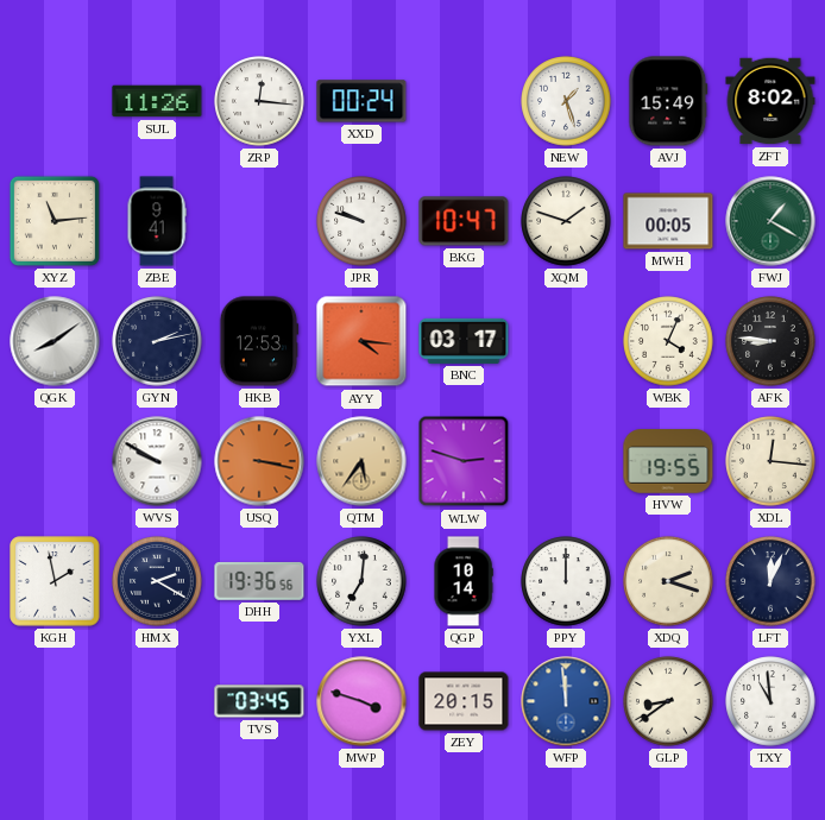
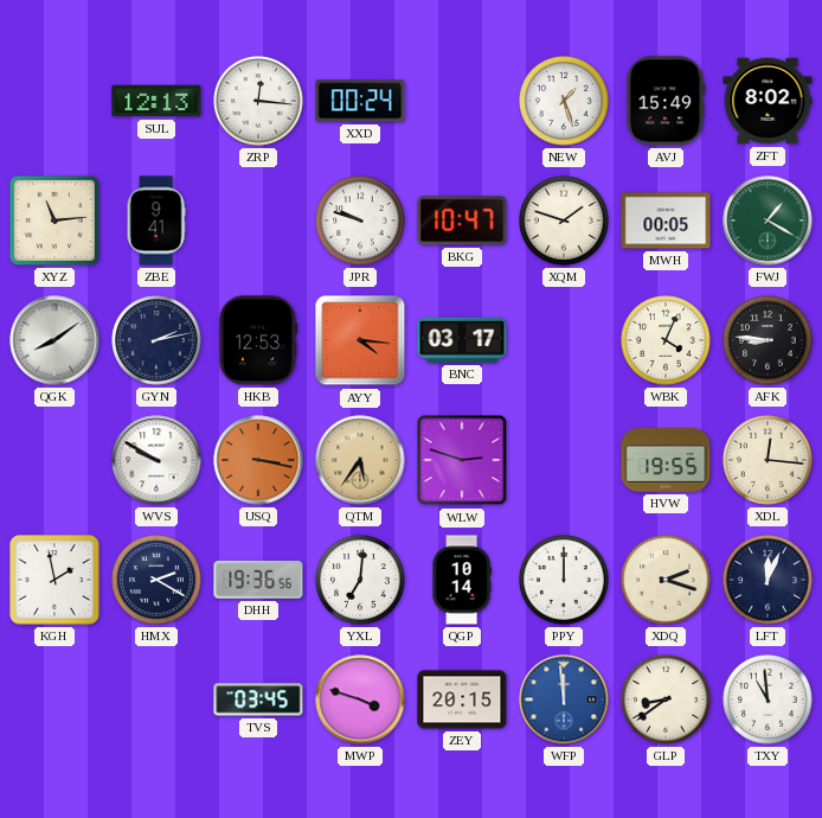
SUL: 11:26 -> 12:13 (156, 101)
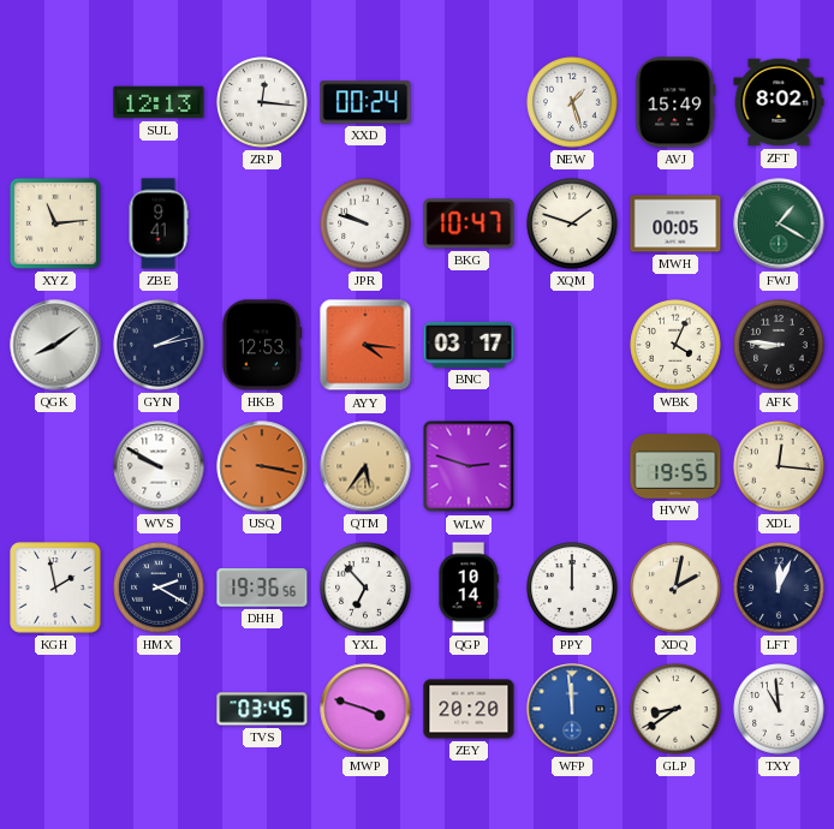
YXL: 7:01 -> 6:53 (365, 588)
XDQ: 2:18 -> 2:02 (675, 588)
ZEY: 20:15 -> 20:20 (469, 709)
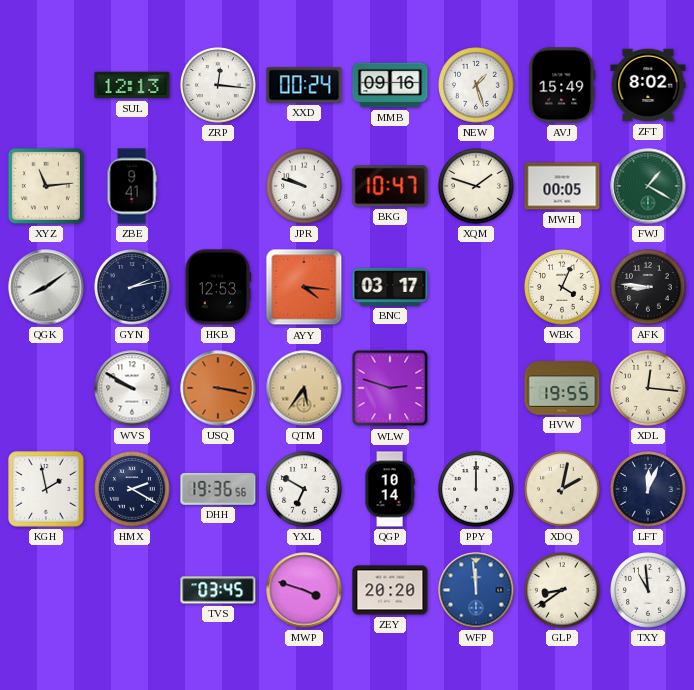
MMB: none -> 09:16 (390, 85)
YXL: 6:53 -> 6:50 (304, 489)
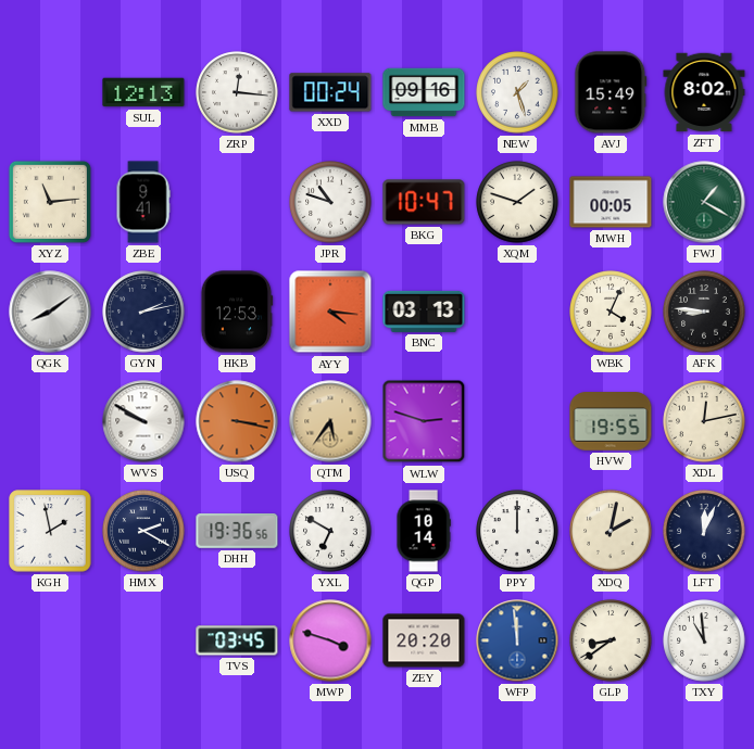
JPR: 9:48 -> 10:48 (330, 202)
BNC: 03:17 -> 03:13 (424, 312)
XDL: 12:16 -> 12:13 (704, 421)
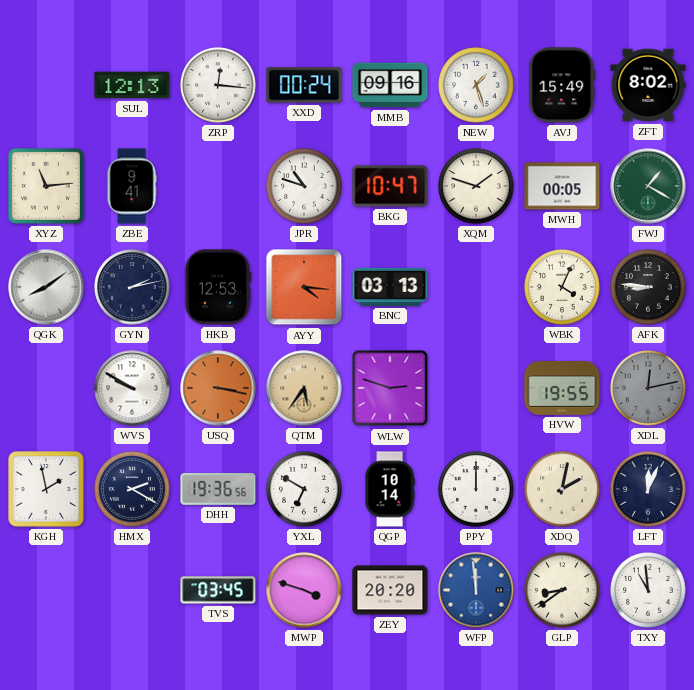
XDL dial: cream -> grey (648, 388)
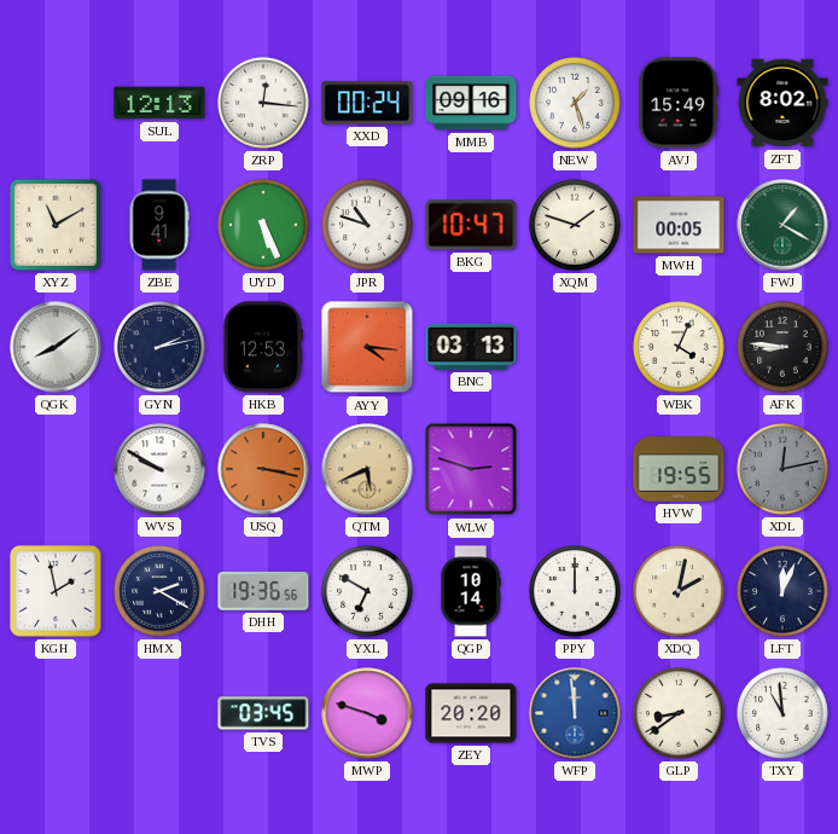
XYZ: 11:14 -> 11:10 (56, 225)
UYD: none -> 5:26 (263, 225)
QTM: 5:36 -> 5:41 (367, 469)
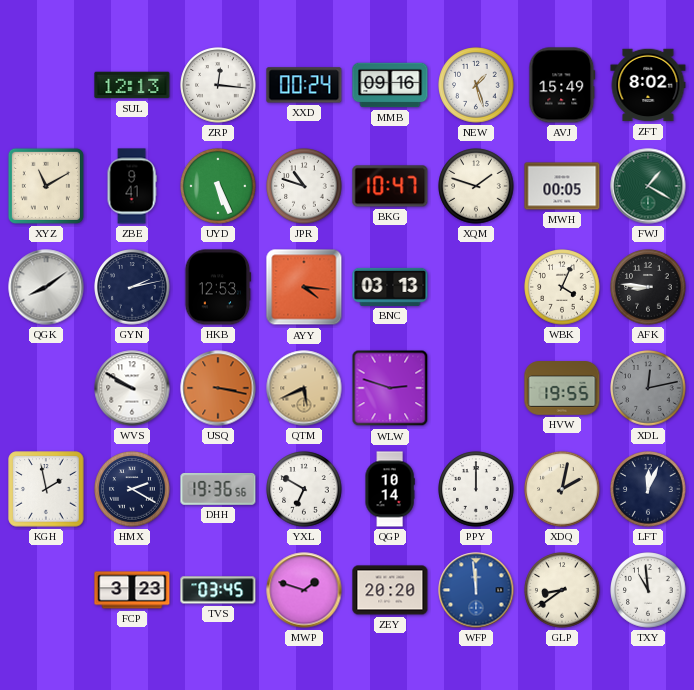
FCP: none -> 3:23 (132, 590)
MWP: 3:48 -> 1:48 (304, 590)
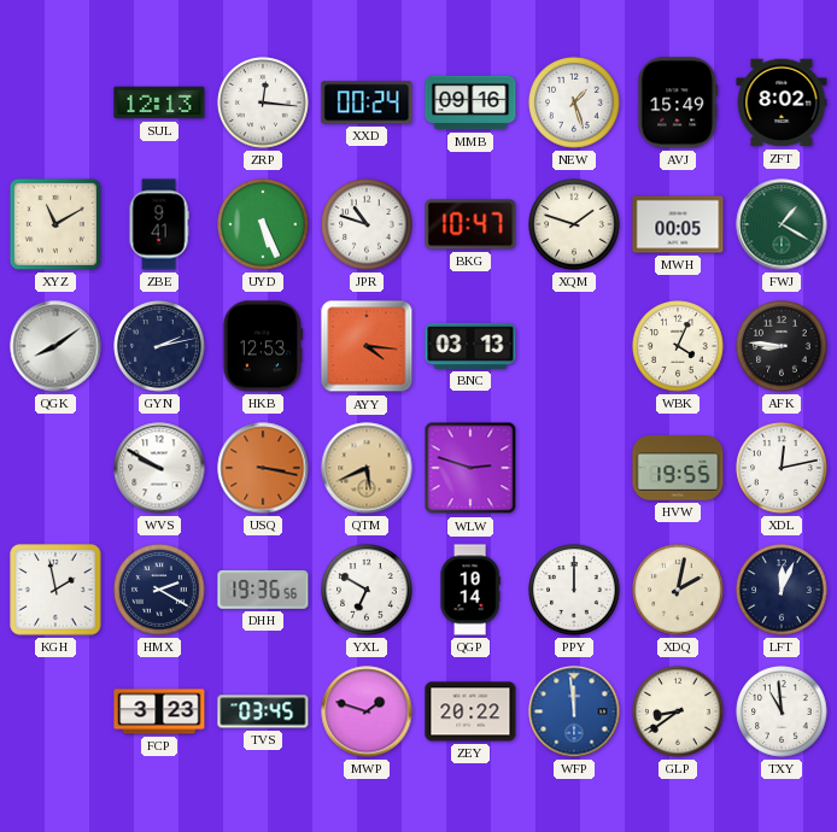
XDL dial: grey -> white (782, 468)
ZEY: 20:20 -> 20:22 (470, 711)
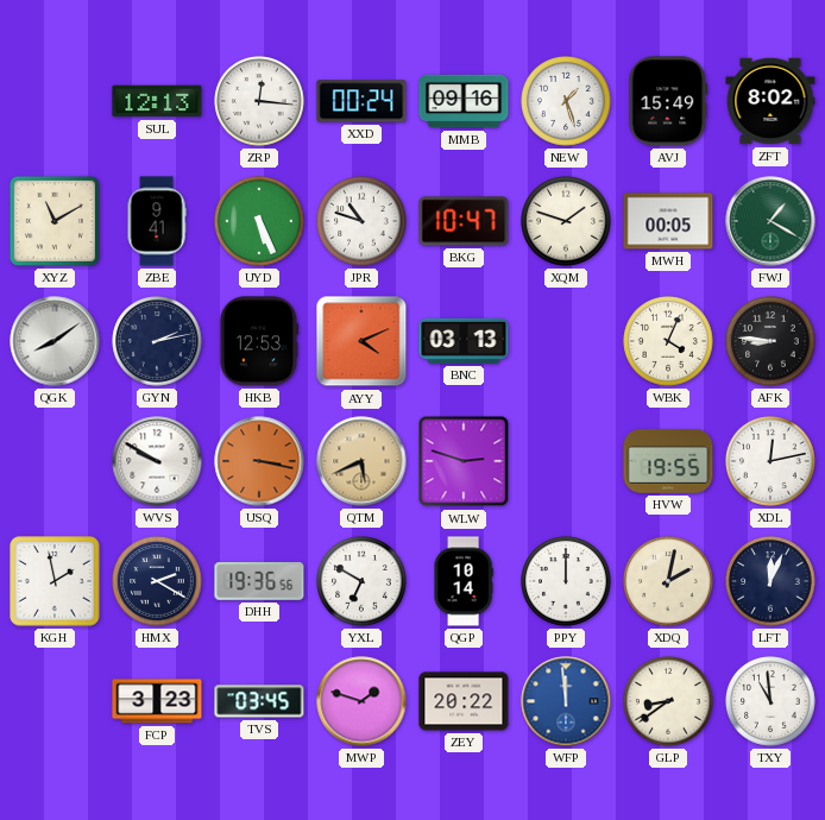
AYY: 4:16 -> 4:11 (361, 341)
